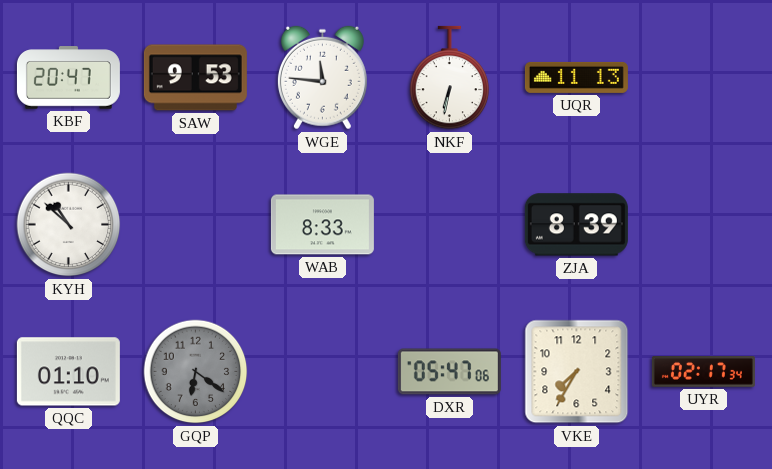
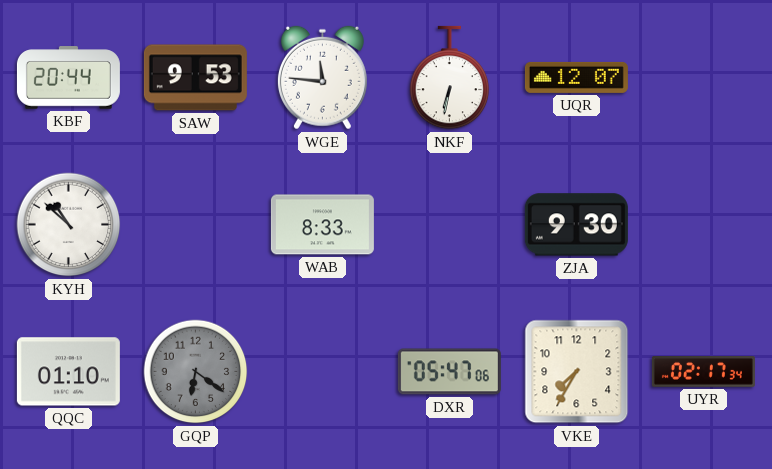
KBF: 20:47 -> 20:44 (68, 78)
UQR: 11:13 -> 12:07 (576, 77)
ZJA: 8:39 -> 9:30 (576, 225)
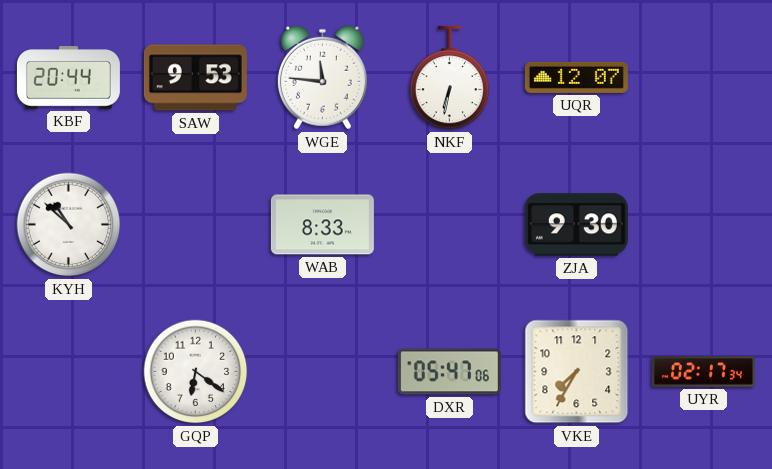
QQC: 01:10 -> none (68, 372)
GQP dial: grey -> white (196, 372)
